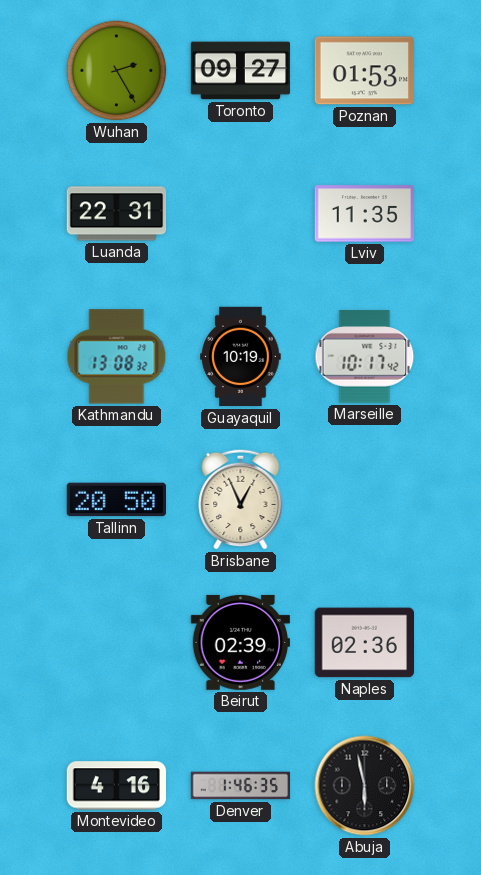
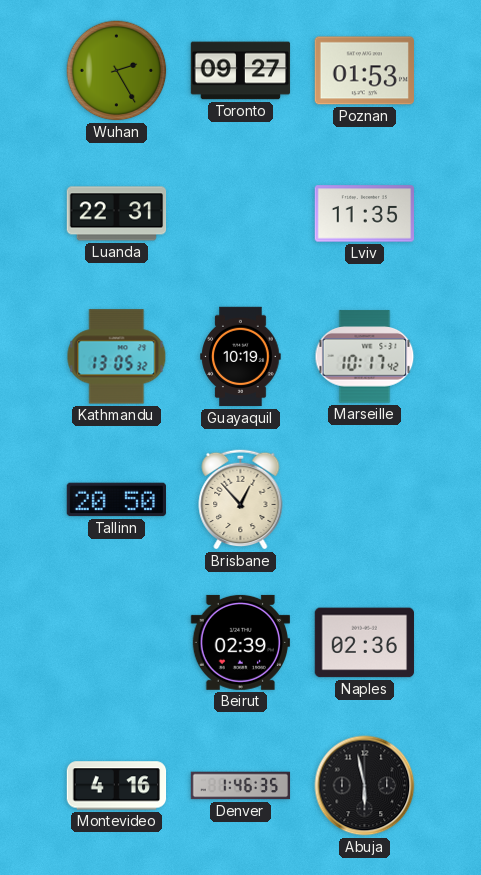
Kathmandu: 13:08 -> 13:05 (117, 357)
Brisbane: 12:56 -> 12:53 (241, 499)
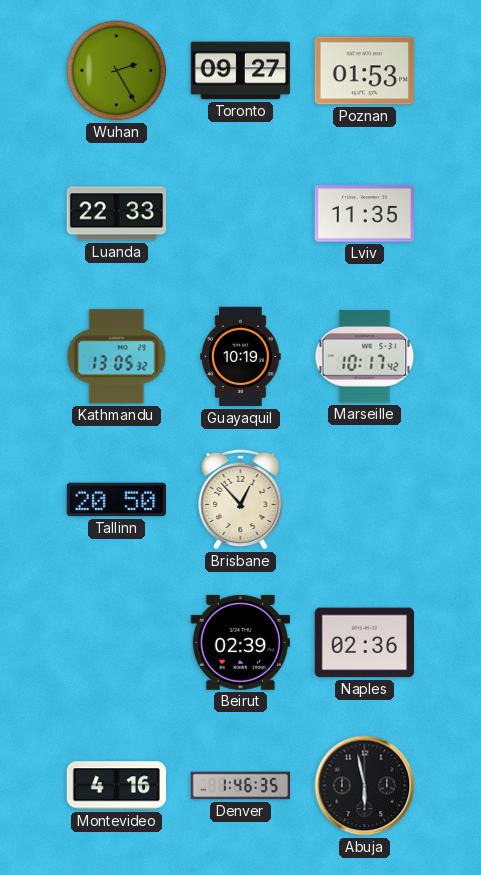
Luanda: 22:31 -> 22:33 (117, 214)
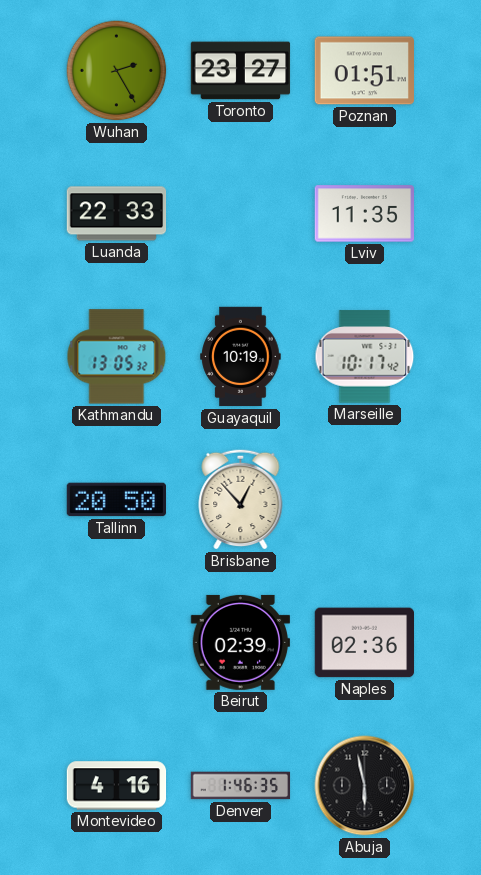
Toronto: 09:27 -> 23:27 (241, 71)
Poznan: 01:53 -> 01:51 (364, 71)
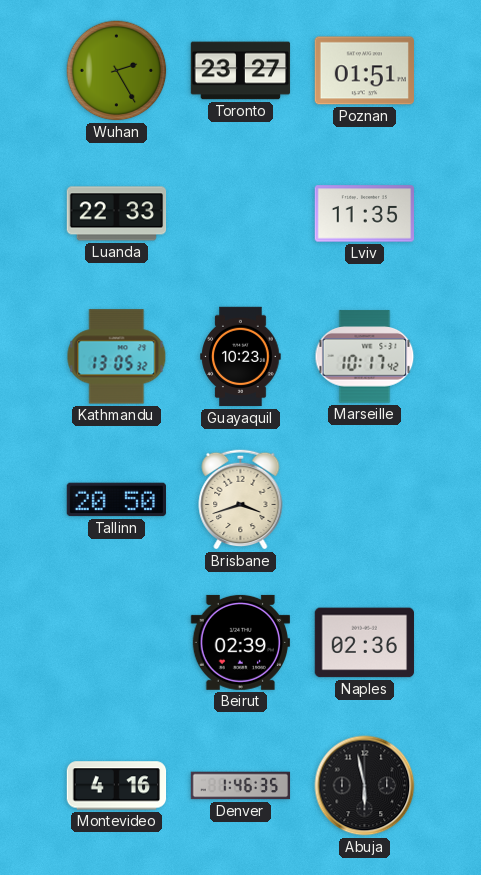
Guayaquil: 10:19 -> 10:23 (241, 357)
Brisbane: 12:53 -> 3:42 (241, 499)
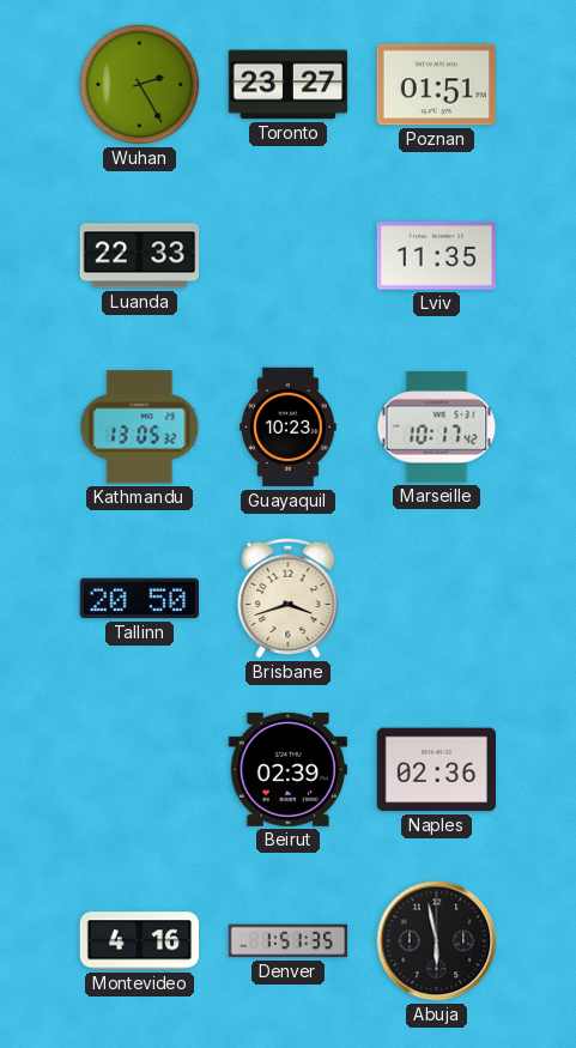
Denver: 1:46 -> 1:51 (289, 941)
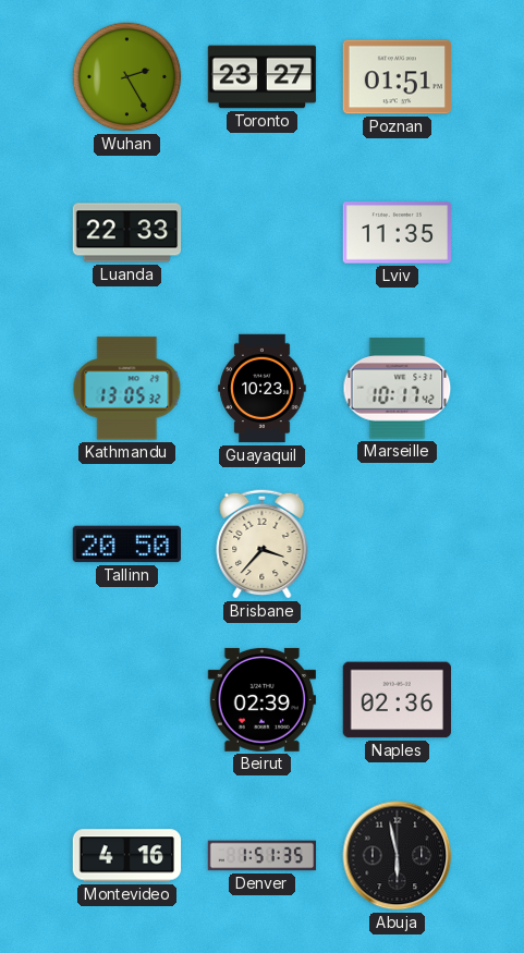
Brisbane: 3:42 -> 3:37 (263, 543)
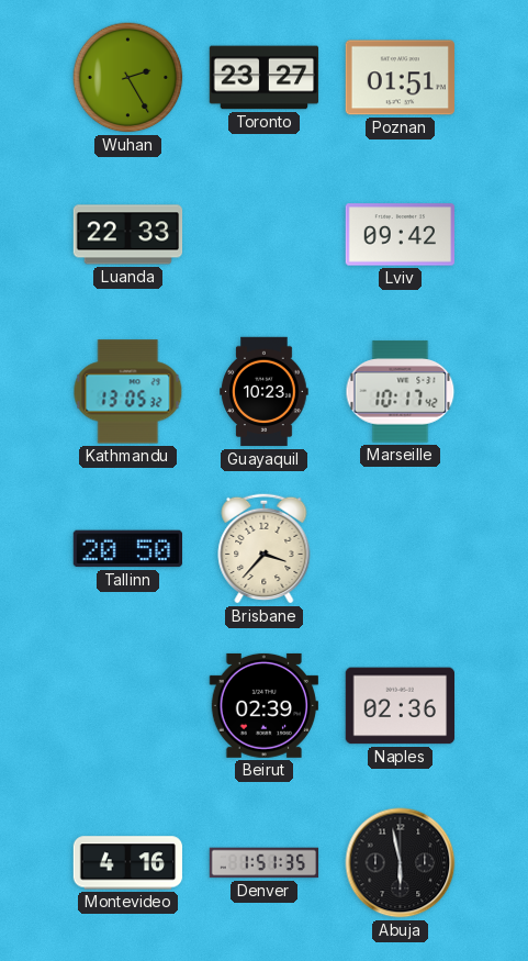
Lviv: 11:35 -> 09:42 (400, 235)
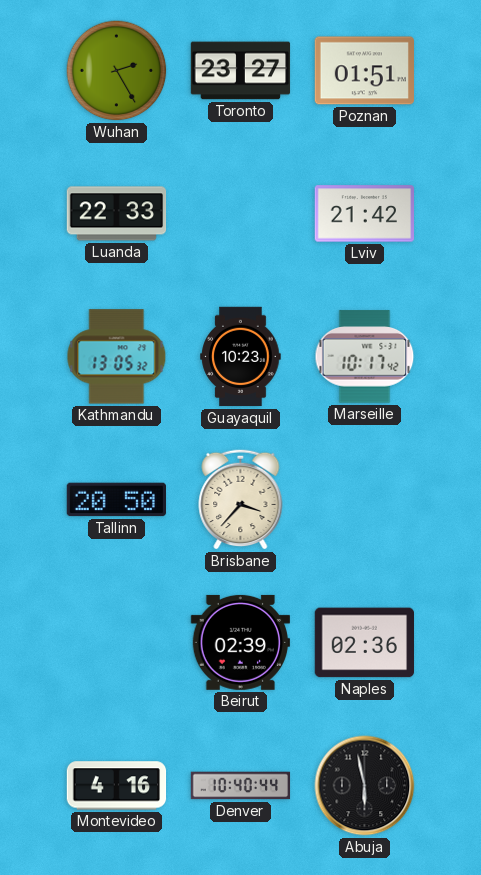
Lviv: 09:42 -> 21:42 (364, 214)
Denver: 1:51 -> 10:40 (241, 786)
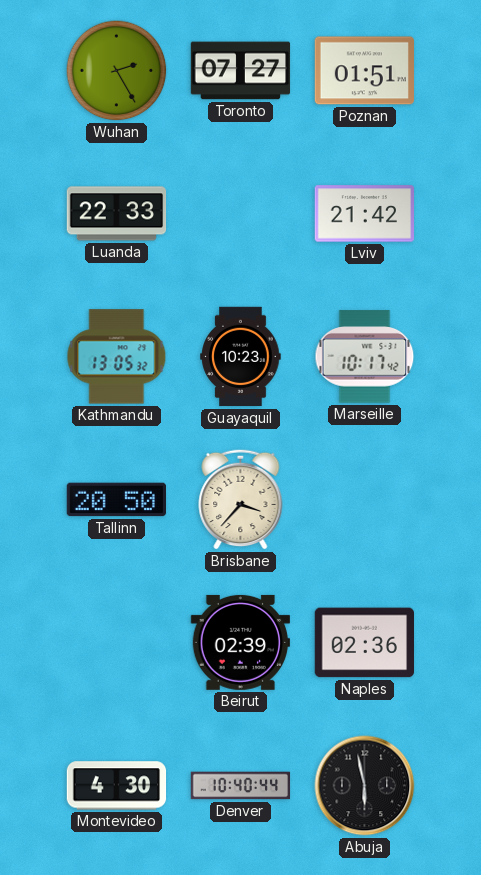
Toronto: 23:27 -> 07:27 (241, 71)
Montevideo: 4:16 -> 4:30 (117, 786)
